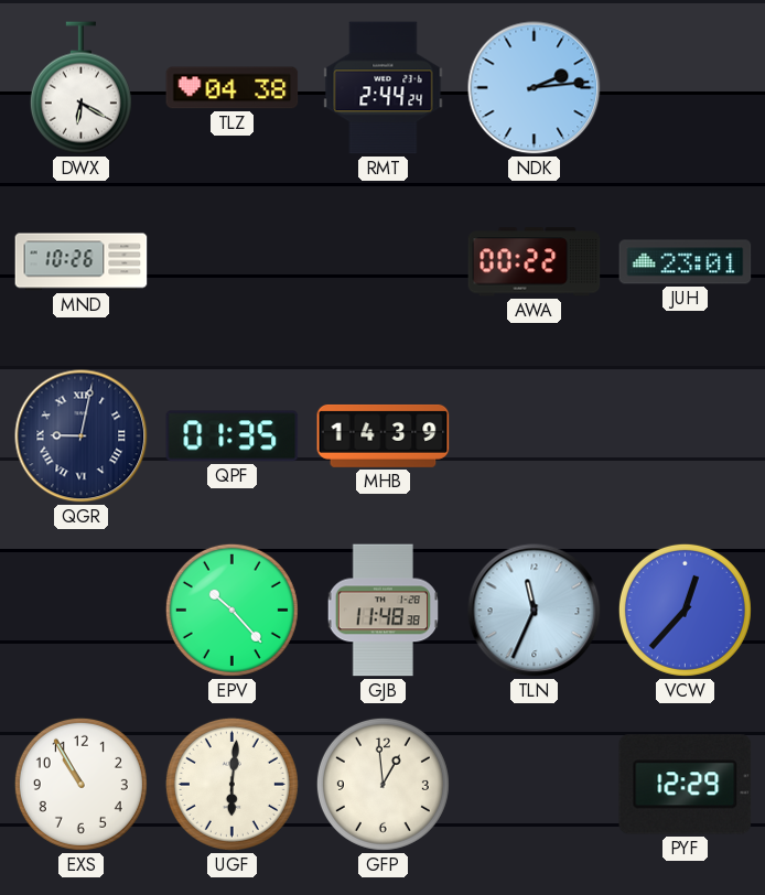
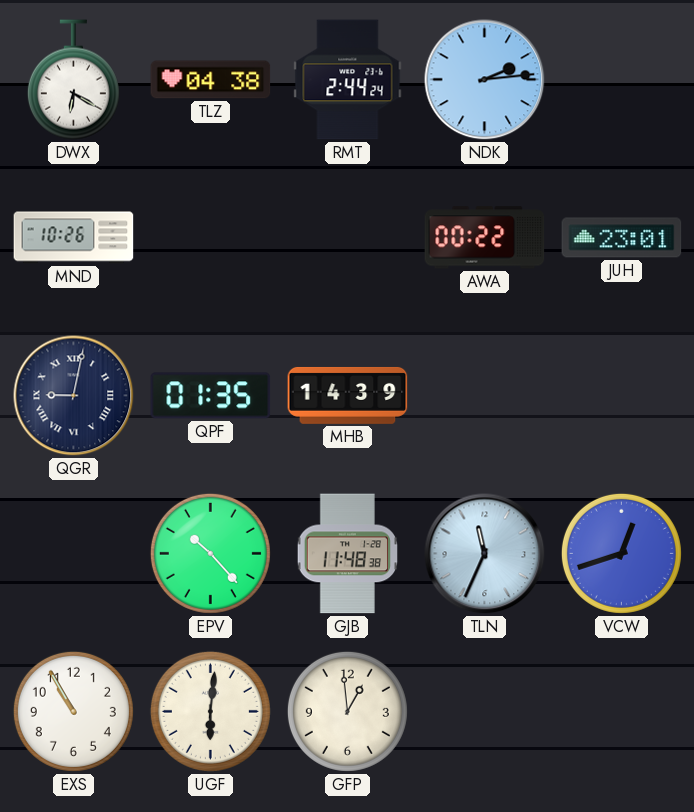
VCW: 12:37 -> 12:42 (621, 553)
PYF: 12:29 -> none (686, 785)
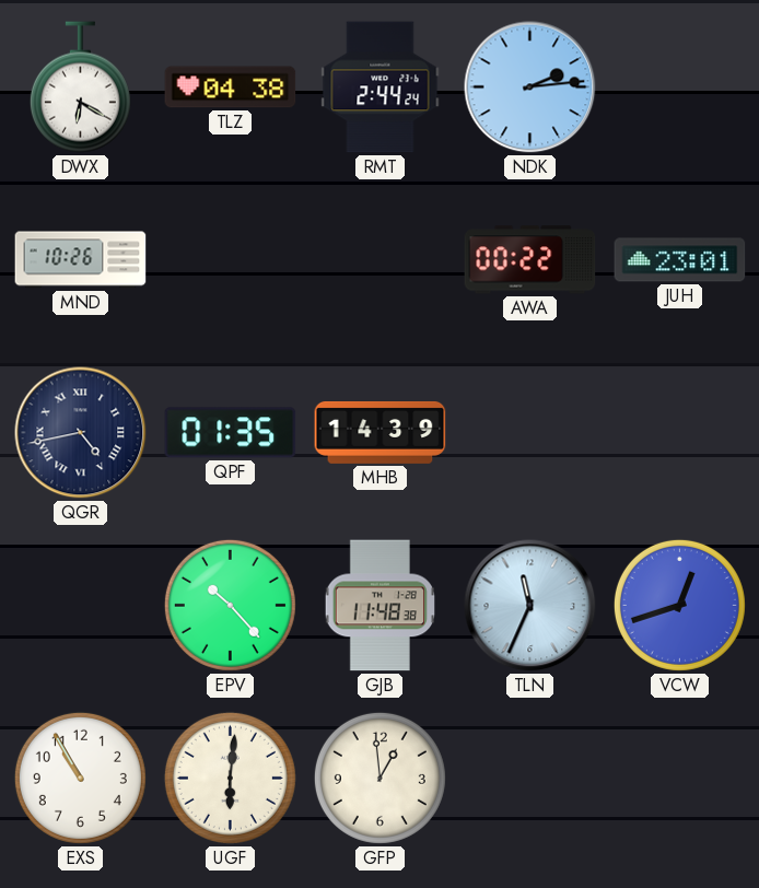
QGR: 9:02 -> 4:43 (81, 433)
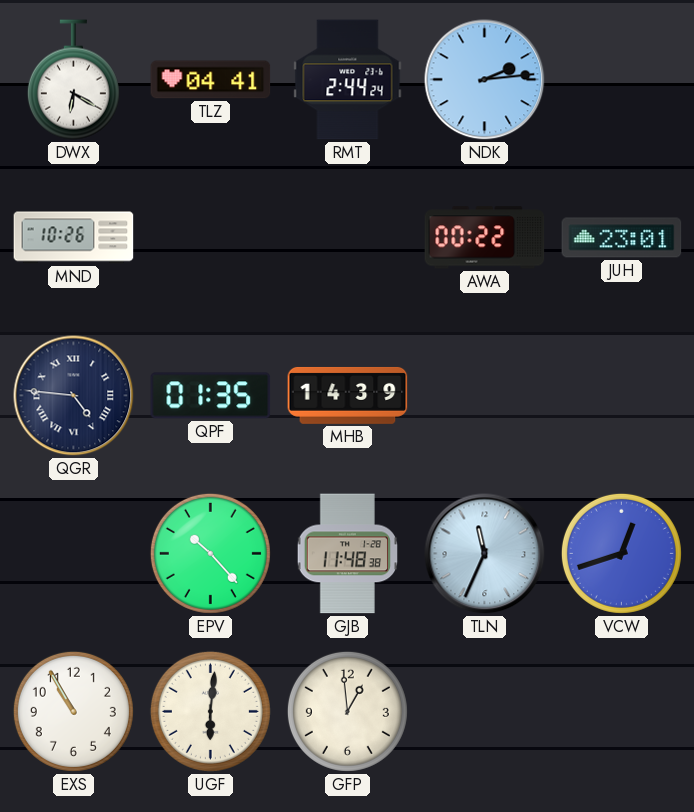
TLZ: 04:38 -> 04:41 (211, 80)
QGR: 4:43 -> 4:46 (74, 396)
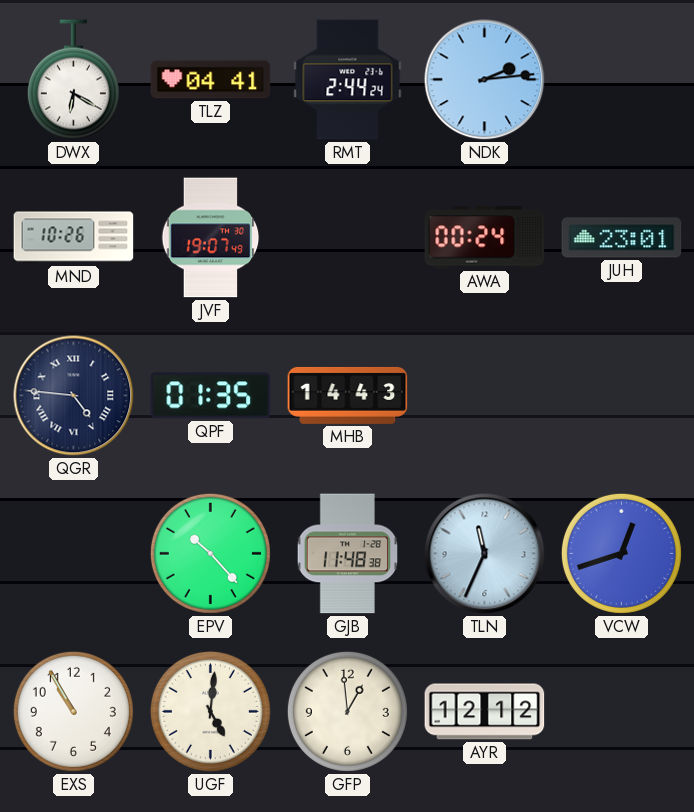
JVF: none -> 19:07 (211, 238)
AWA: 00:22 -> 00:24 (485, 238)
MHB: 14:39 -> 14:43 (348, 395)
UGF: 6:01 -> 5:01 (210, 711)
AYR: none -> 12:12 (485, 712)
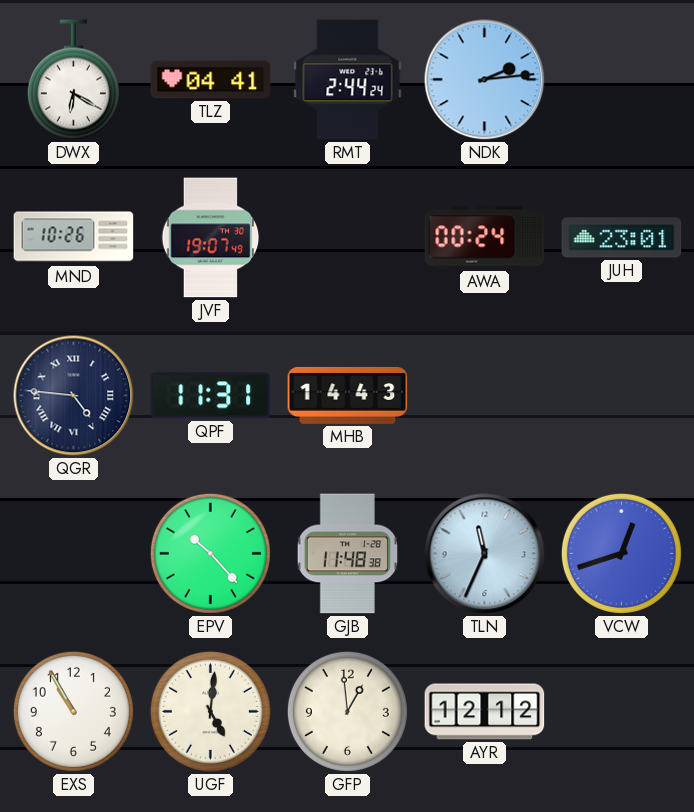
QPF: 01:35 -> 11:31 (211, 396)
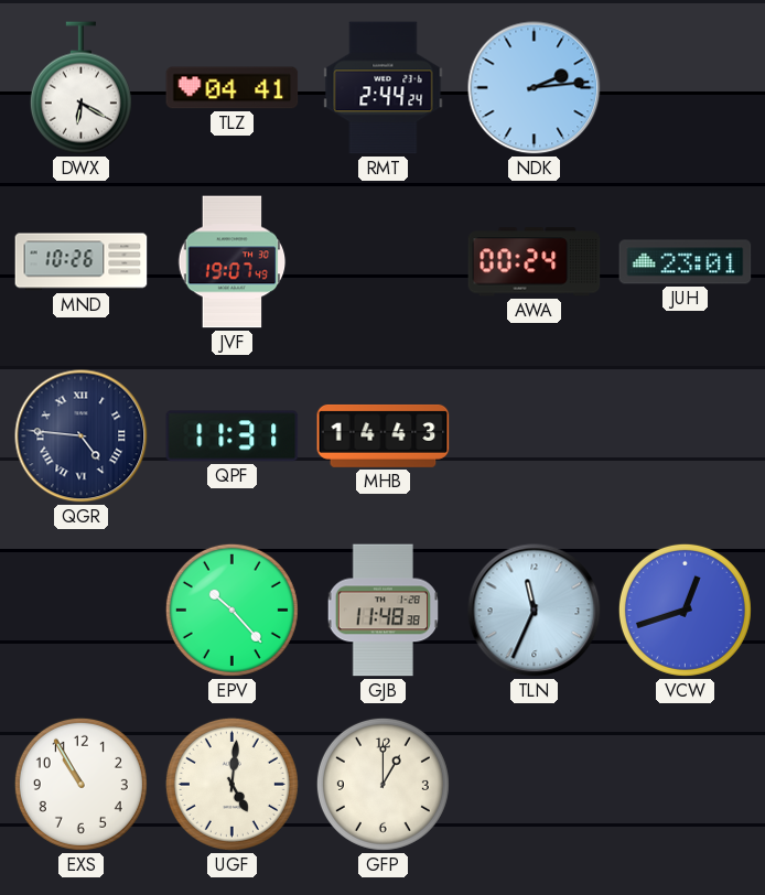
GFP: 12:59 -> 1:00 (382, 784)
AYR: 12:12 -> none (485, 712)
